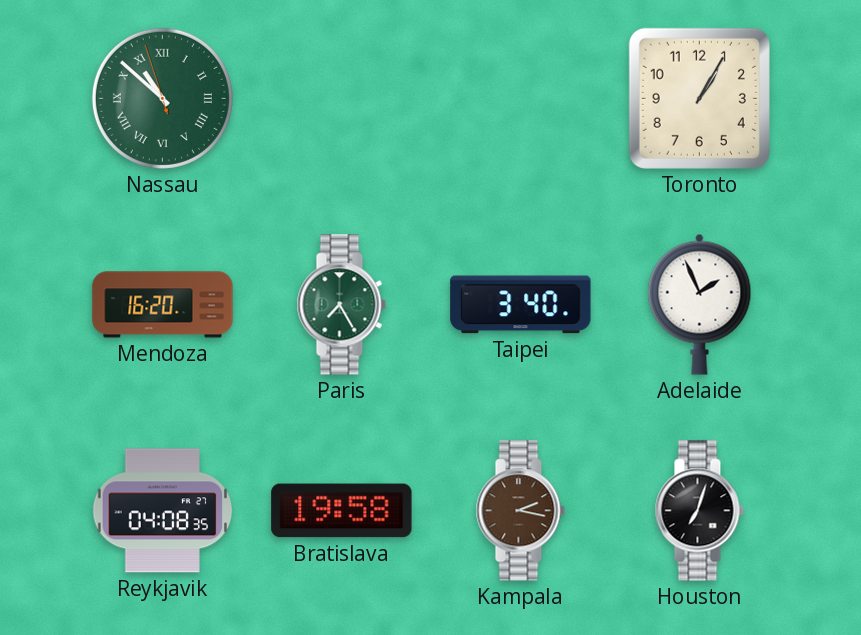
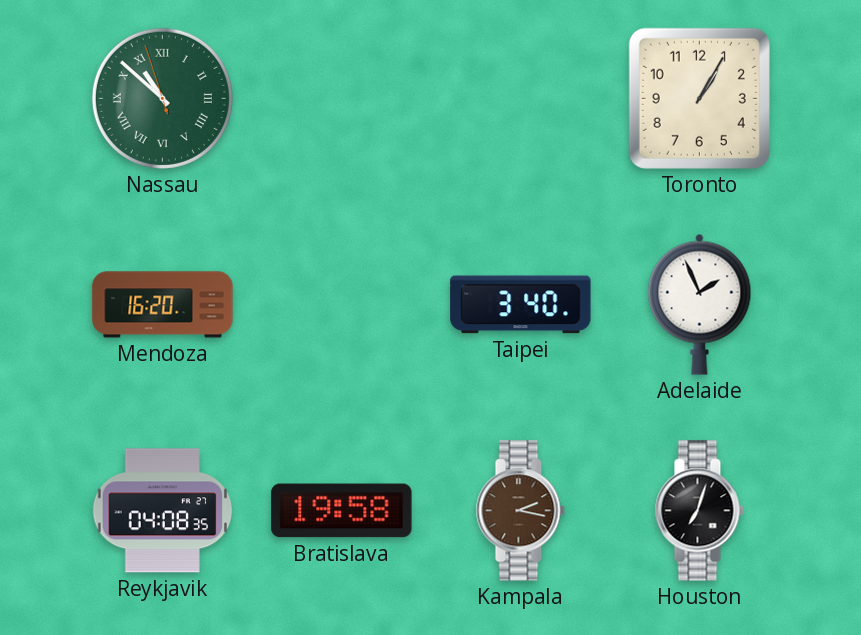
Paris: 7:25 -> none (341, 305)
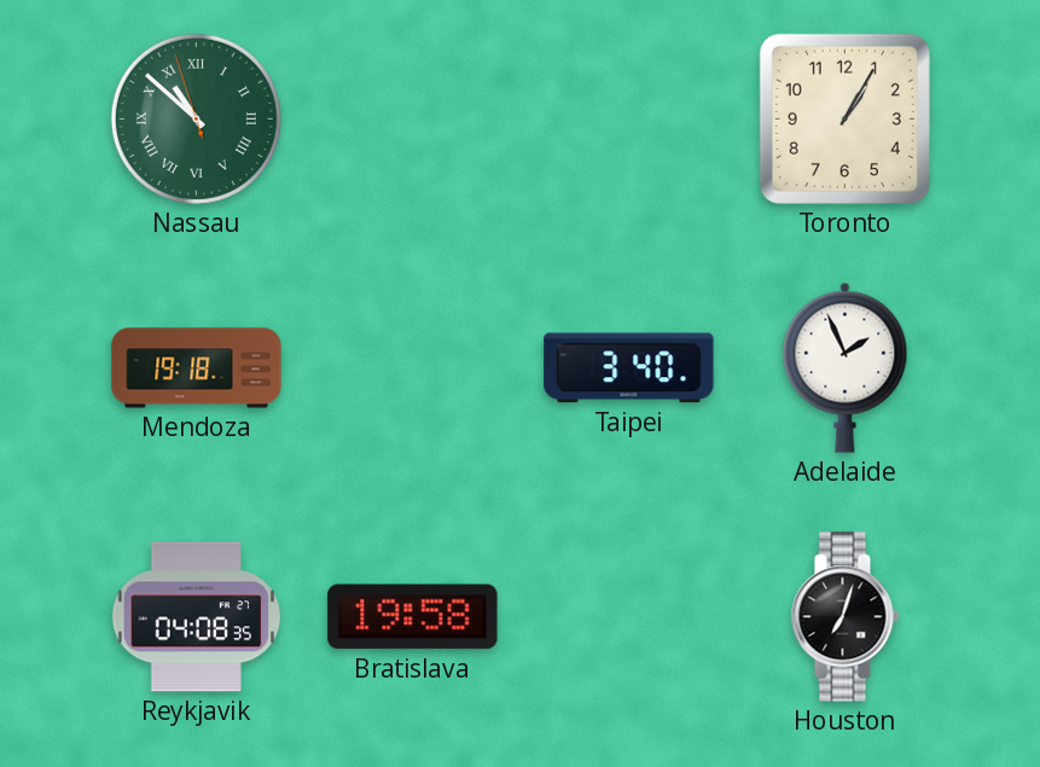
Mendoza: 16:20 -> 19:18 (197, 368)
Kampala: 2:17 -> none (520, 511)
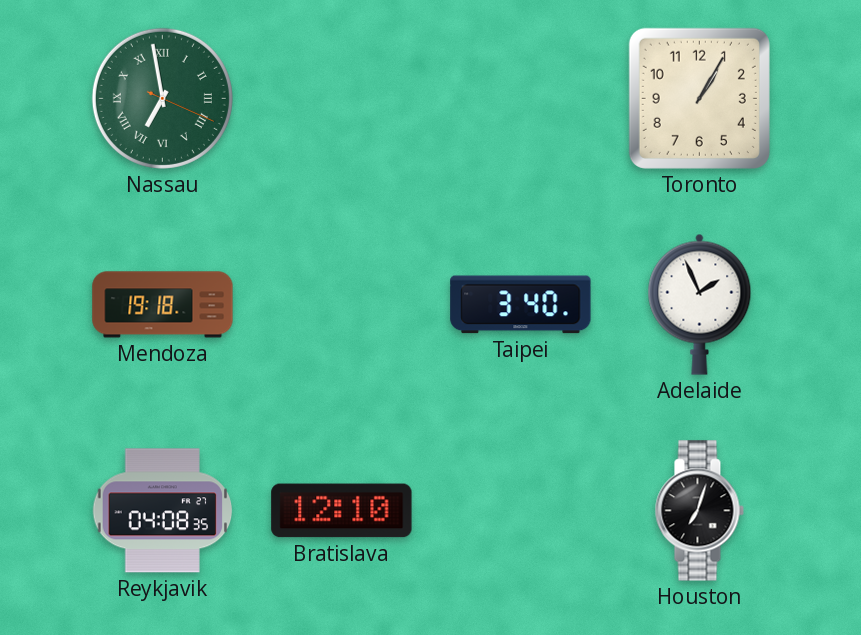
Nassau: 10:51 -> 6:58 (162, 98)
Bratislava: 19:58 -> 12:10 (342, 511)
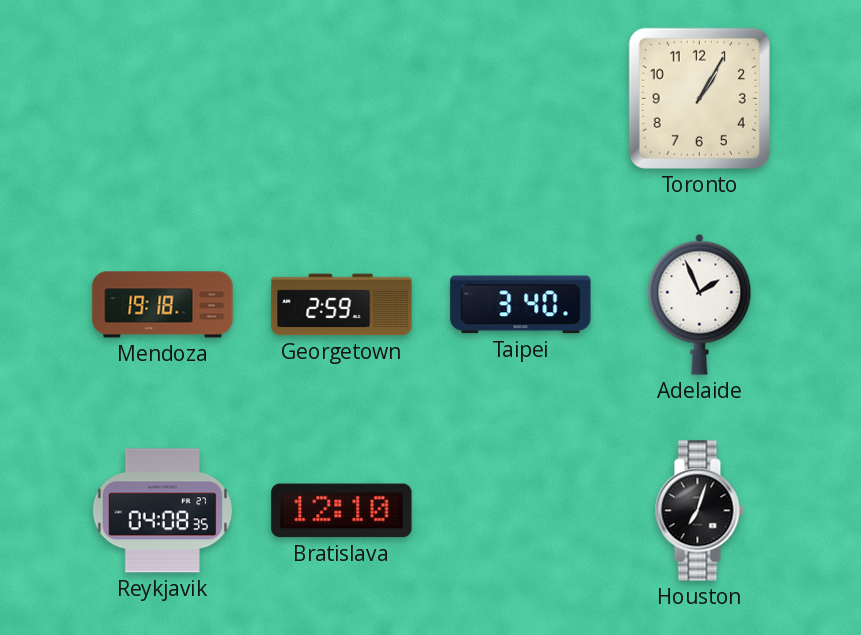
Nassau: 6:58 -> none (162, 98)
Georgetown: none -> 2:59 (342, 305)
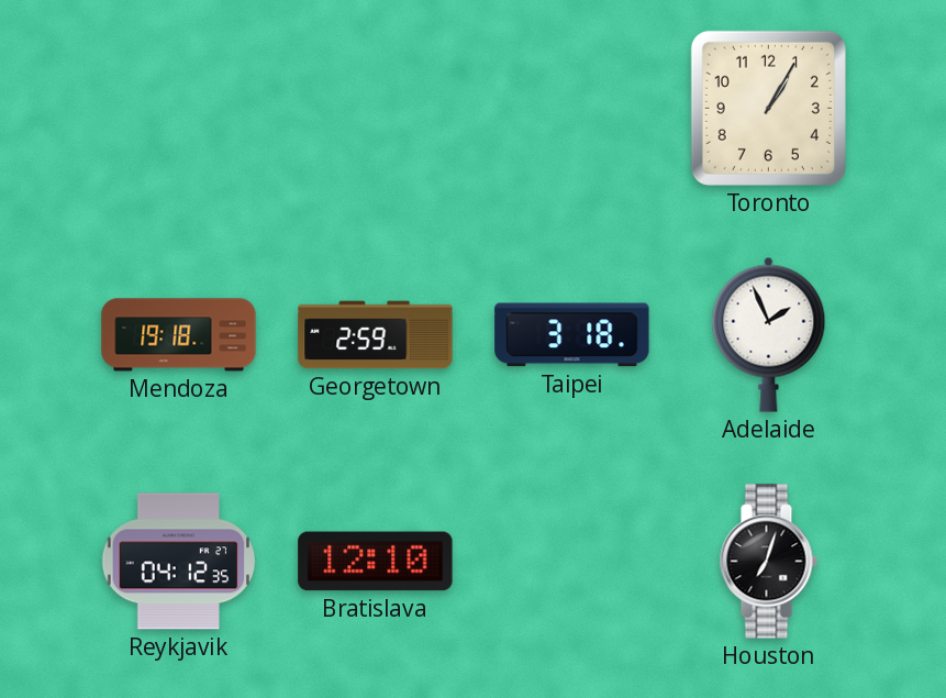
Taipei: 3:40 -> 3:18 (572, 335)
Reykjavik: 04:08 -> 04:12 (179, 562)
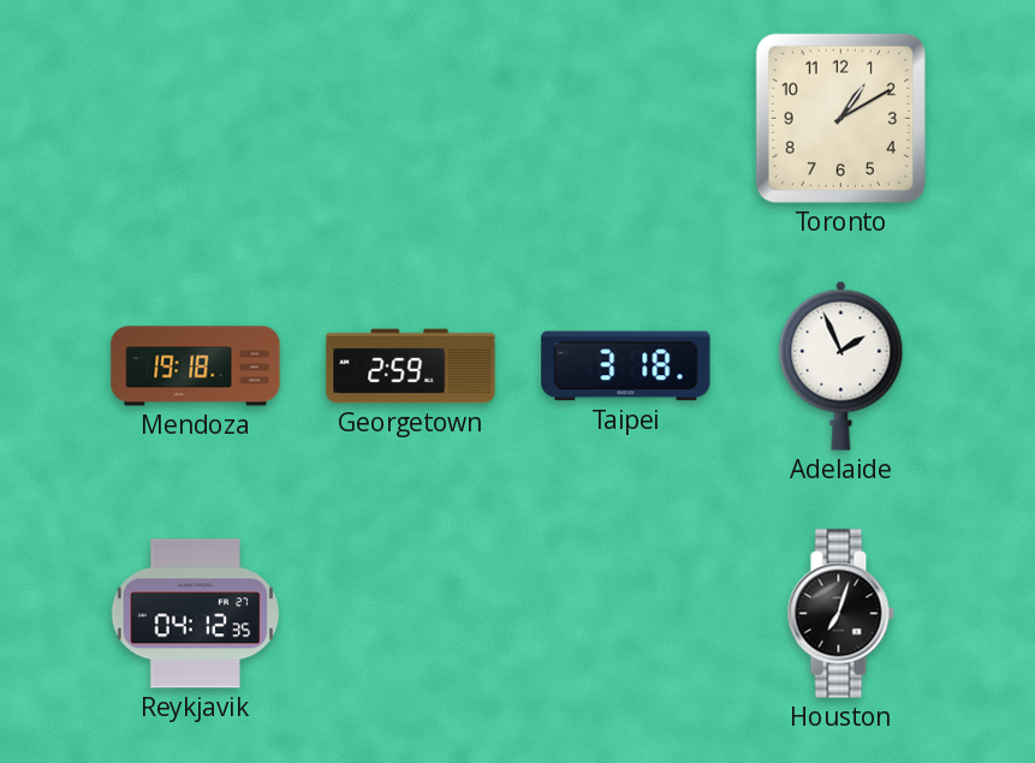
Toronto: 1:05 -> 1:10 (840, 118)
Bratislava: 12:10 -> none (376, 562)
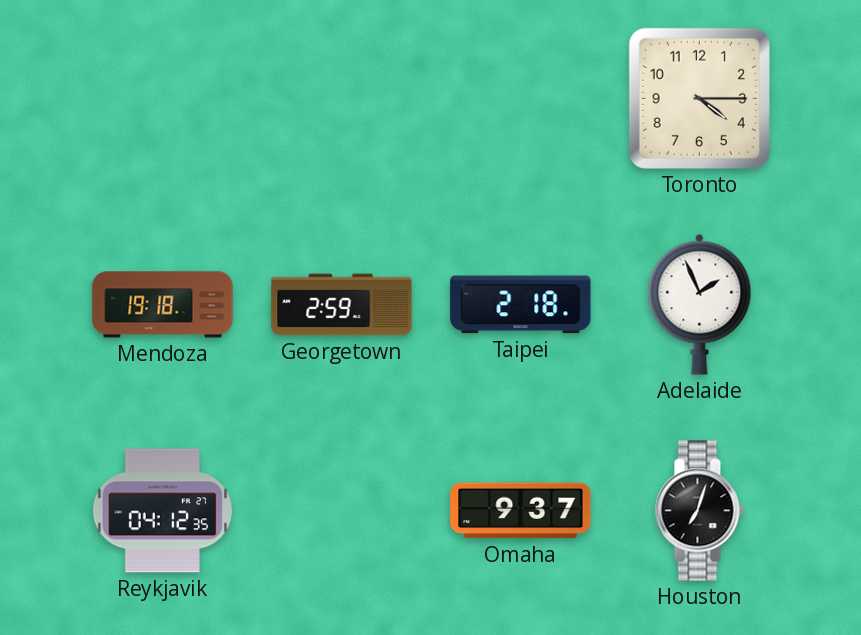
Toronto: 1:10 -> 4:15 (699, 98)
Taipei: 3:18 -> 2:18 (521, 305)
Omaha: none -> 9:37 (521, 511)
